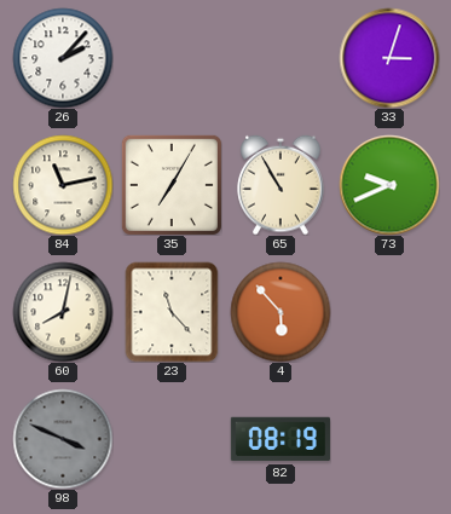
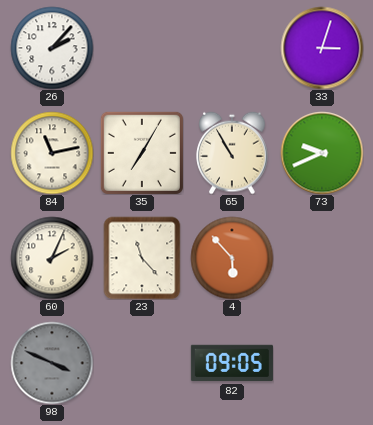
60: 8:02 -> 2:04 (52, 258)
82: 08:19 -> 09:05 (232, 363)
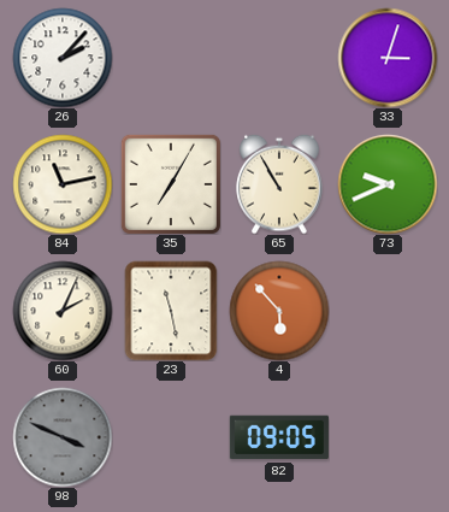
23: 11:23 -> 11:28 (171, 311)
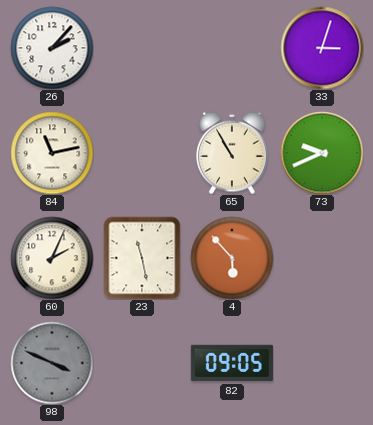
35: 7:05 -> none (171, 184)
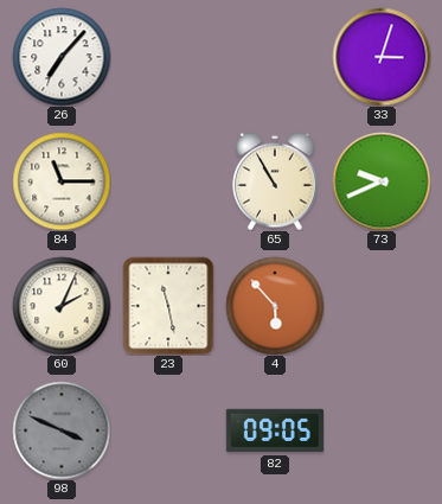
26: 2:07 -> 7:07 (62, 57)
84: 11:13 -> 11:15 (62, 181)
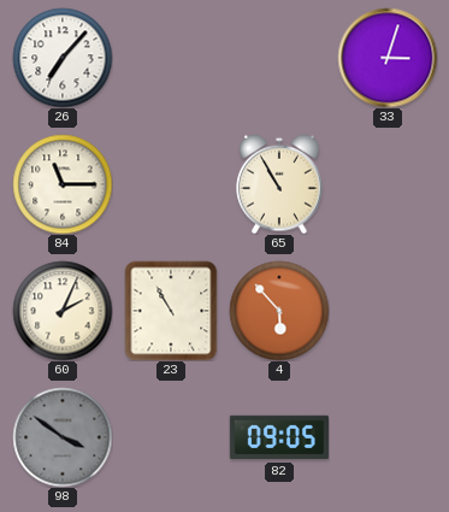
73: 9:41 -> none (382, 181)
23: 11:28 -> 10:55 (171, 311)
98: 3:49 -> 3:51 (63, 437)
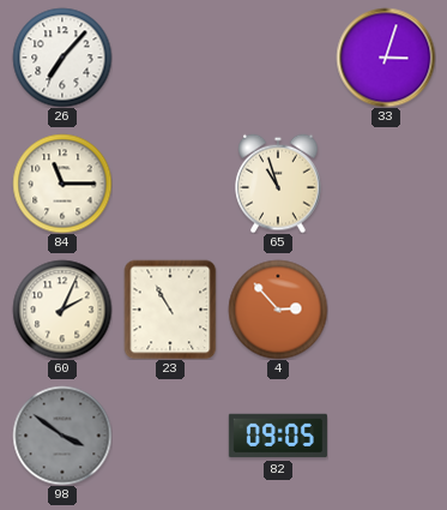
65: 10:55 -> 10:57 (278, 184)
4: 5:53 -> 2:53 (278, 310)
